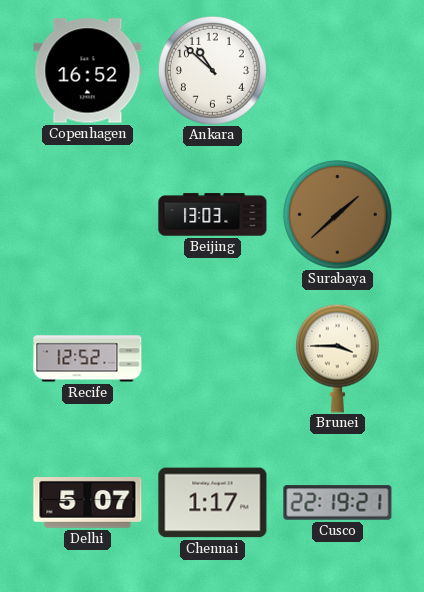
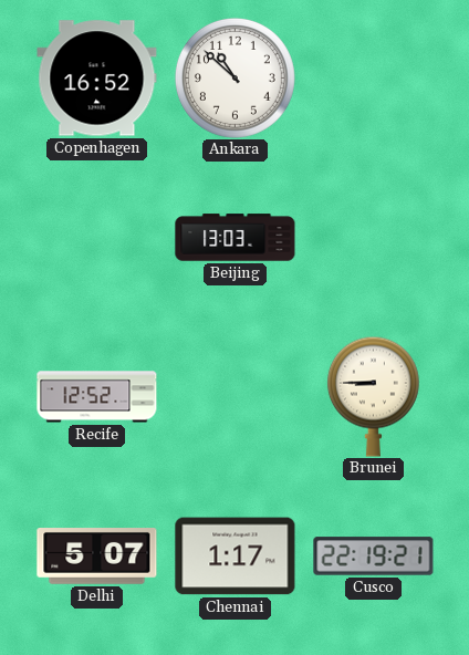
Surabaya: 1:38 -> none (337, 214)
Brunei: 3:45 -> 8:45 (373, 396)
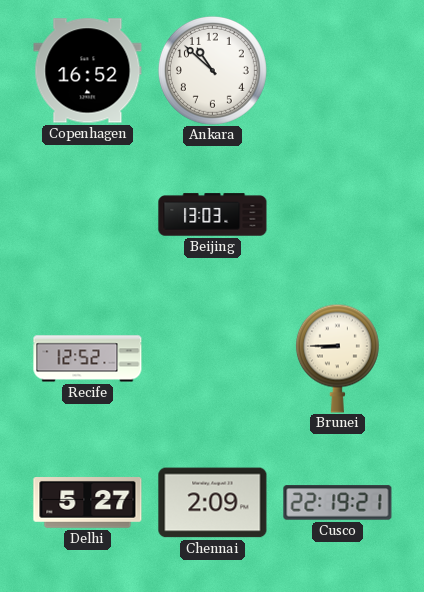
Delhi: 5:07 -> 5:27 (88, 503)
Chennai: 1:17 -> 2:09 (213, 503)
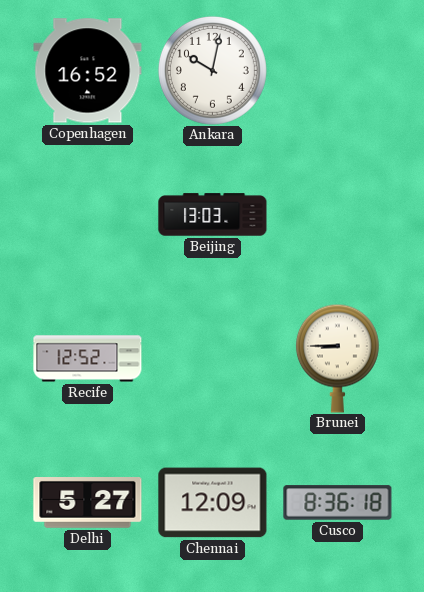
Ankara: 10:52 -> 10:02 (212, 70)
Chennai: 2:09 -> 12:09 (213, 503)
Cusco: 22:19 -> 8:36 (338, 503)
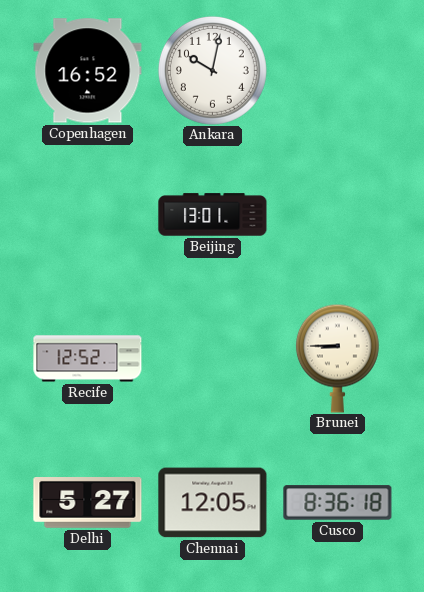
Beijing: 13:03 -> 13:01 (213, 215)
Chennai: 12:09 -> 12:05 (213, 503)
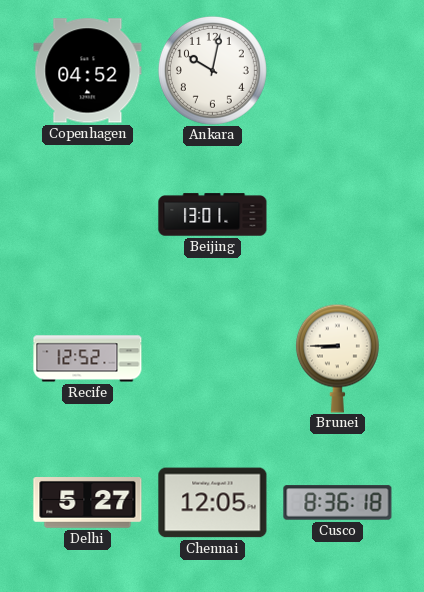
Copenhagen: 16:52 -> 04:52 (88, 71)
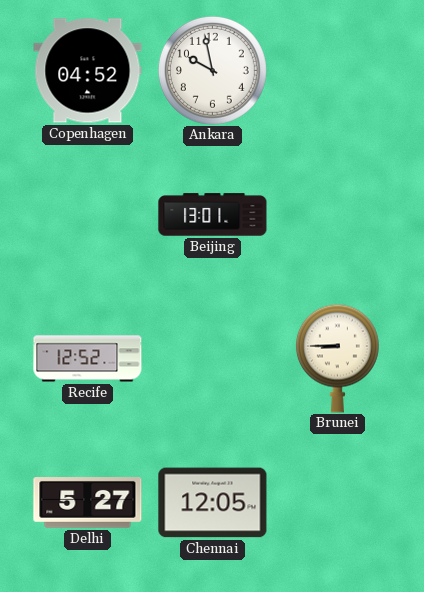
Ankara: 10:02 -> 9:58 (212, 70)
Cusco: 8:36 -> none (338, 503)
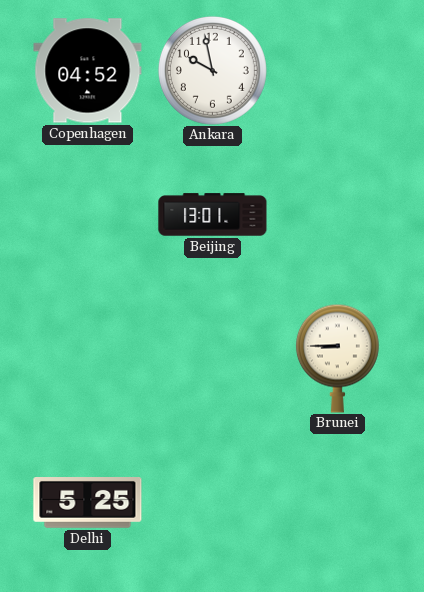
Recife: 12:52 -> none (88, 359)
Delhi: 5:27 -> 5:25 (88, 503)
Chennai: 12:05 -> none (213, 503)
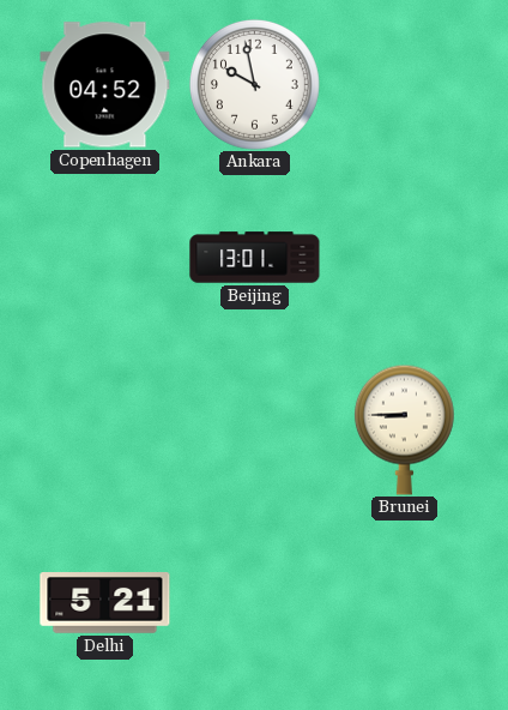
Delhi: 5:25 -> 5:21 (105, 603)
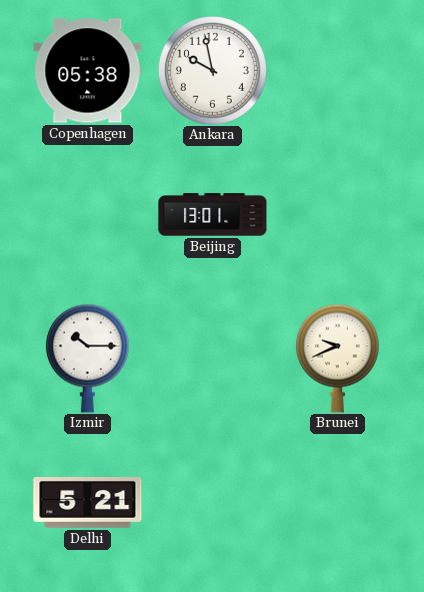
Copenhagen: 04:52 -> 05:38 (88, 71)
Izmir: none -> 10:15 (87, 358)
Brunei: 8:45 -> 9:41 (337, 358)
